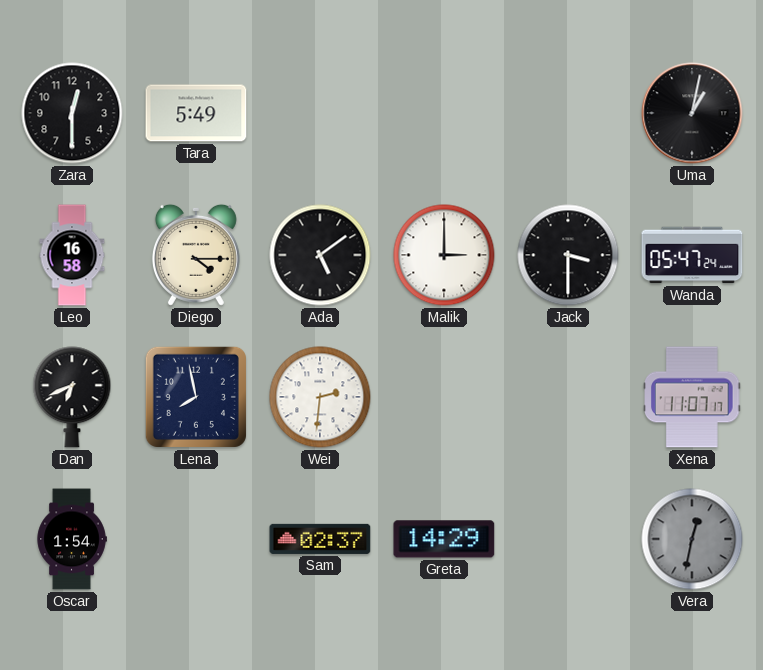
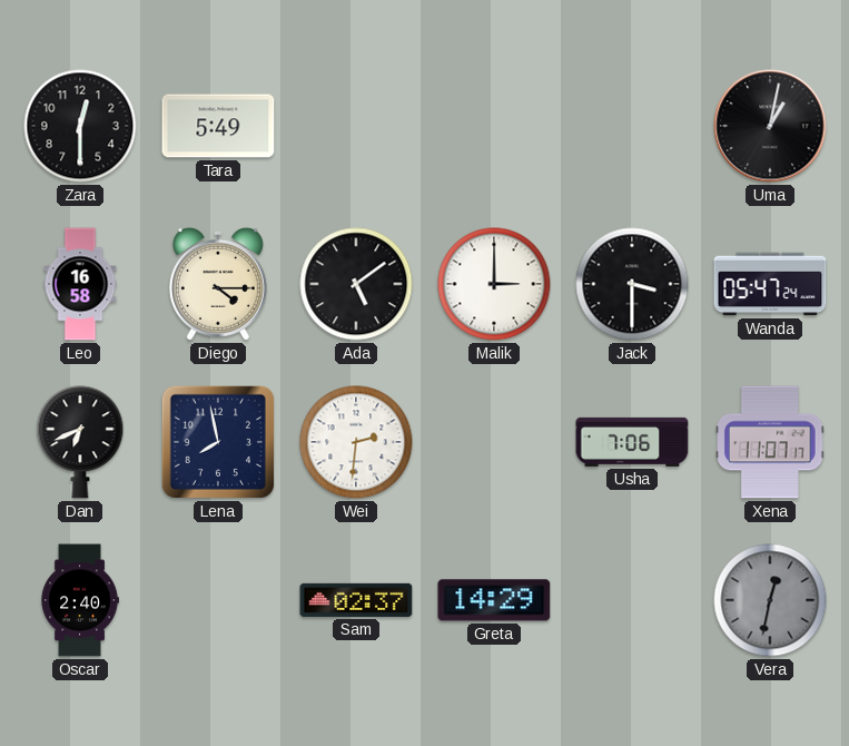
Usha: none -> 7:06 (632, 442)
Oscar: 1:54 -> 2:40 (80, 600)
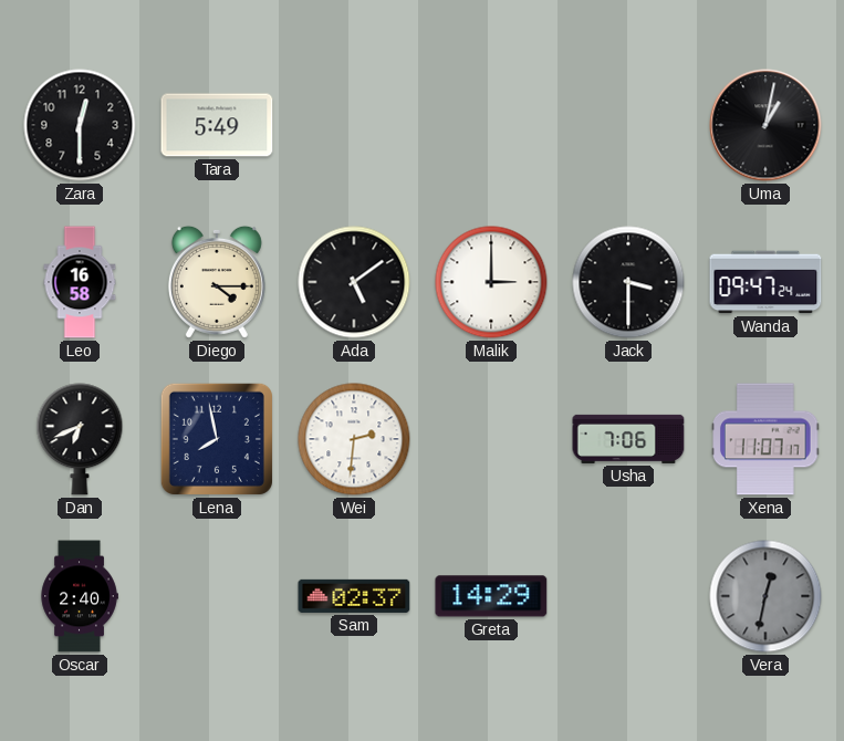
Wanda: 05:47 -> 09:47 (765, 282)
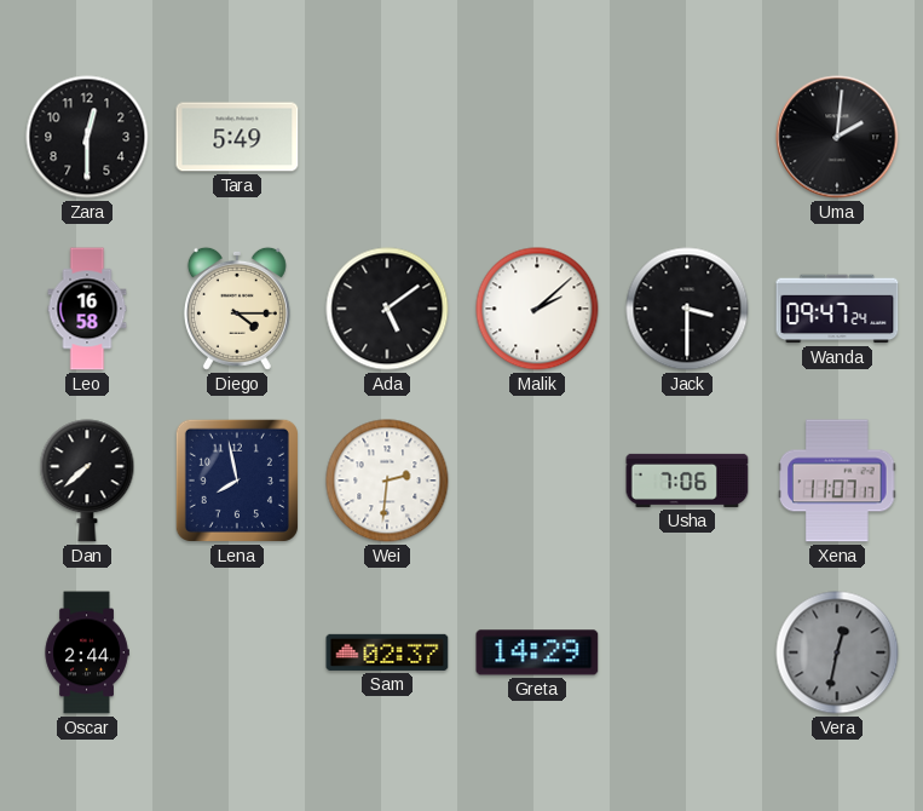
Uma: 1:02 -> 2:01 (837, 137)
Malik: 3:00 -> 2:08 (537, 309)
Dan: 6:41 -> 7:38 (87, 481)
Oscar: 2:40 -> 2:44 (87, 652)
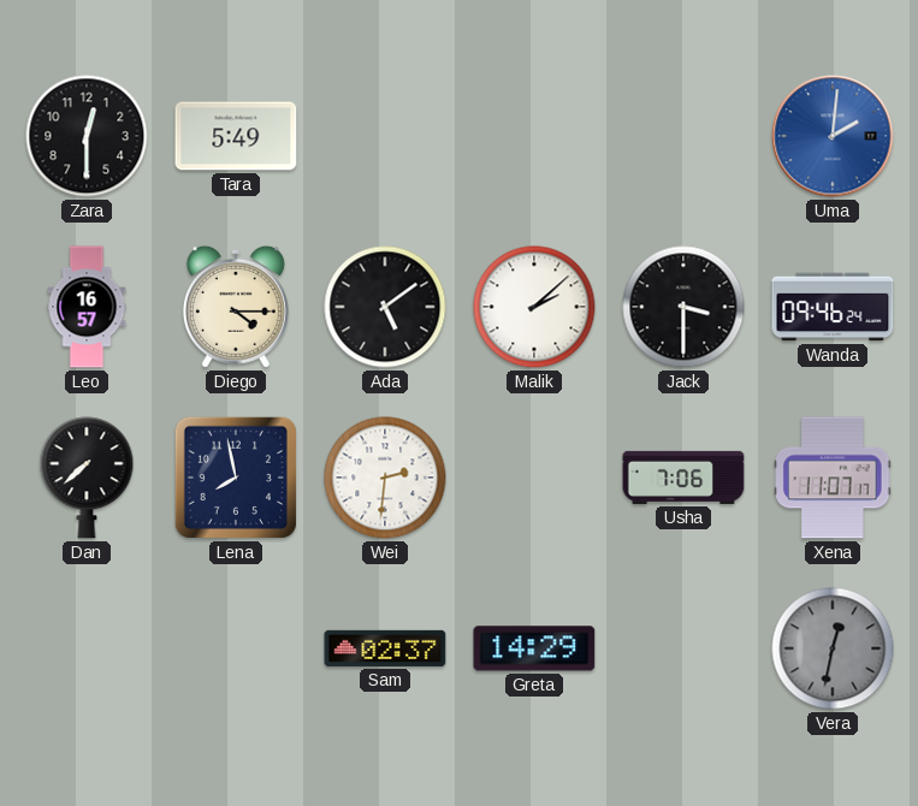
Uma dial: black -> blue (833, 136)
Leo: 16:58 -> 16:57 (87, 307)
Wanda: 09:47 -> 09:46 (833, 307)
Oscar: 2:44 -> none (87, 652)
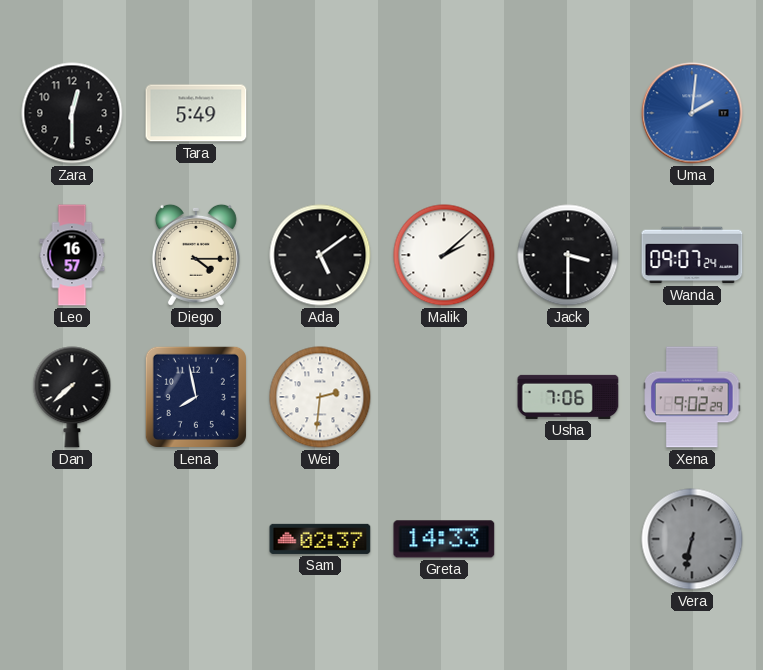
Wanda: 09:46 -> 09:07 (692, 255)
Xena: 11:07 -> 9:02 (693, 397)
Greta: 14:29 -> 14:33 (444, 539)
Vera: 12:32 -> 6:32 (692, 539)
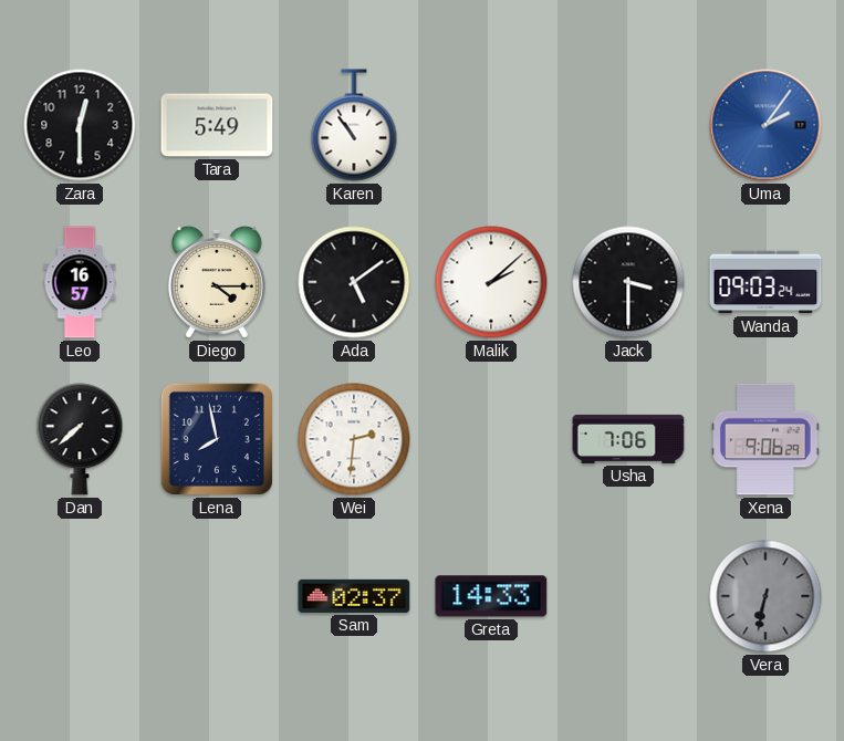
Karen: none -> 10:54 (354, 125)
Uma: 2:01 -> 2:06 (765, 125)
Wanda: 09:07 -> 09:03 (765, 282)
Xena: 9:02 -> 9:06 (767, 439)
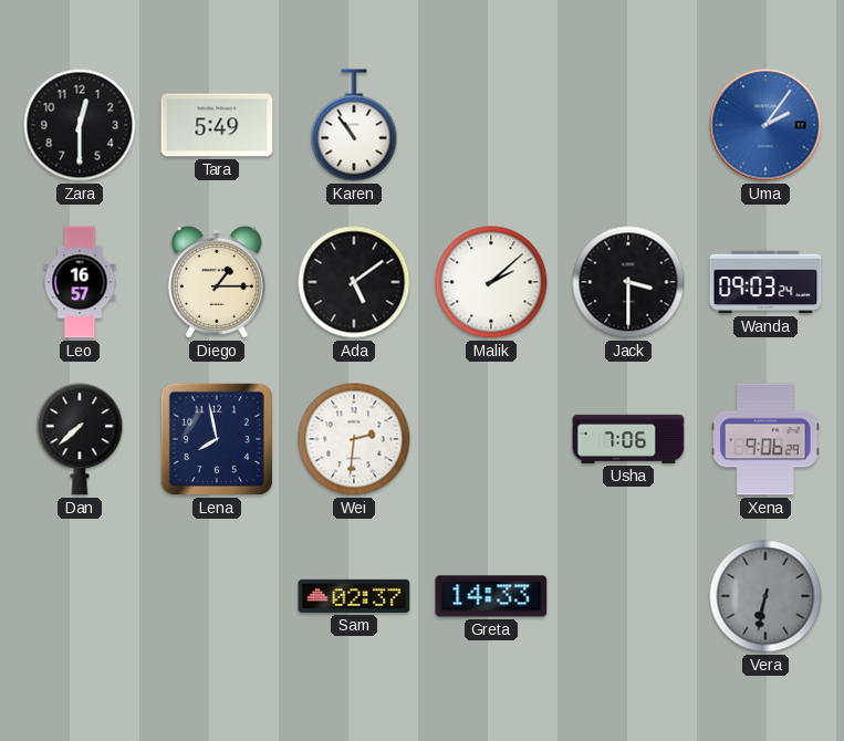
Diego: 4:15 -> 1:15 (217, 282)
